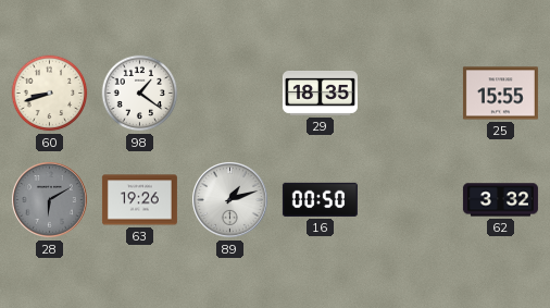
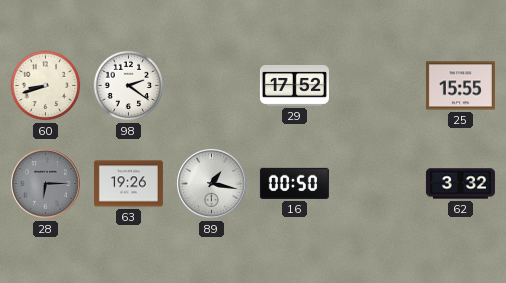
98: 1:21 -> 2:21 (129, 86)
29: 18:35 -> 17:52 (294, 85)
28: 6:10 -> 6:15 (46, 184)
89: 1:12 -> 1:17 (212, 184)
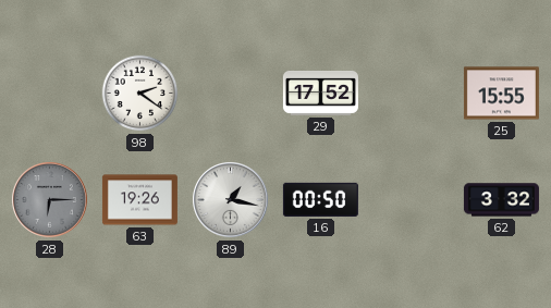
60: 8:42 -> none (46, 86)
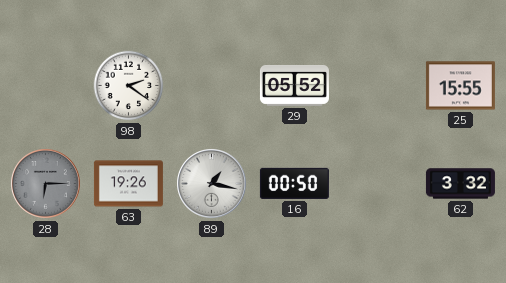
29: 17:52 -> 05:52 (294, 85)
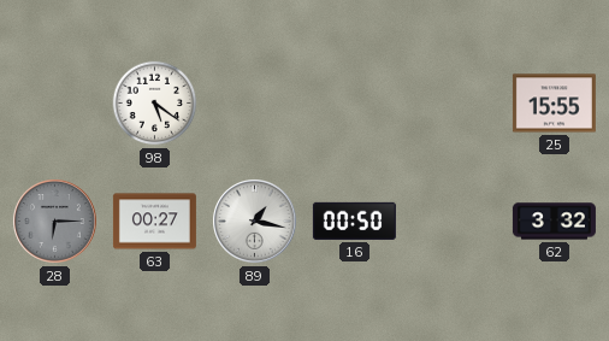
98: 2:21 -> 5:21 (155, 104)
29: 05:52 -> none (294, 85)
63: 19:26 -> 00:27 (154, 222)
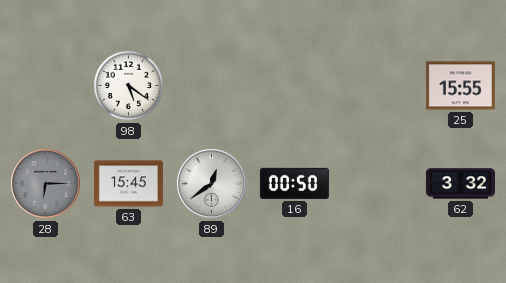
63: 00:27 -> 15:45 (128, 184)
89: 1:17 -> 12:39 (212, 184)
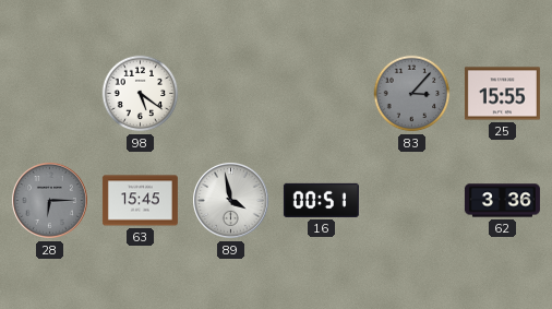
83: none -> 3:07 (412, 94)
89: 12:39 -> 3:58 (231, 201)
16: 00:50 -> 00:51 (321, 200)
62: 3:32 -> 3:36 (502, 201)
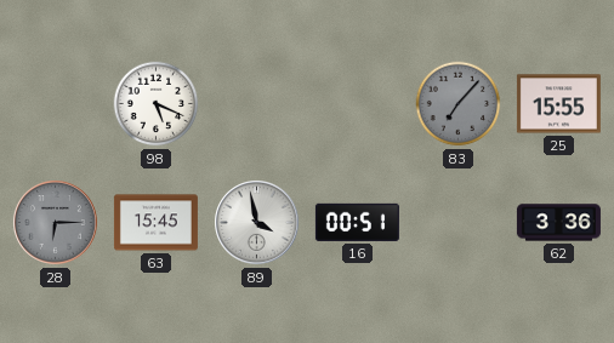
98: 5:21 -> 5:19 (157, 104)
83: 3:07 -> 7:07 (459, 104)
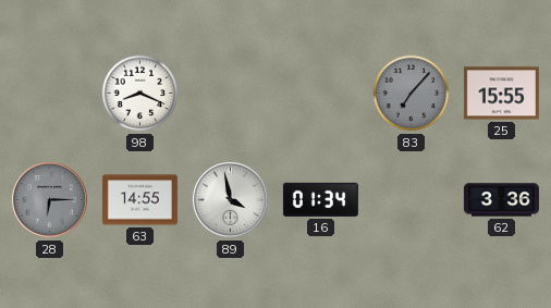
98: 5:19 -> 8:19 (140, 94)
63: 15:45 -> 14:55 (139, 200)
16: 00:51 -> 01:34 (320, 199)
